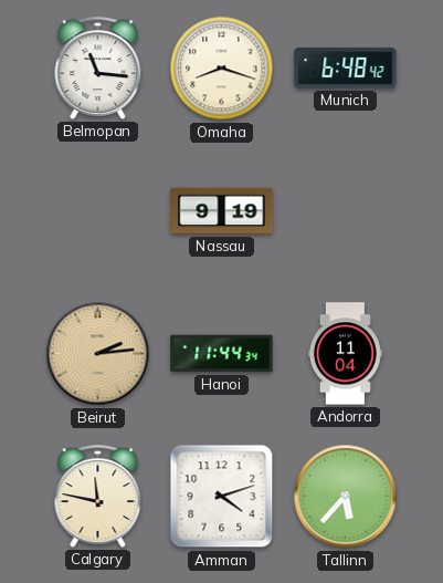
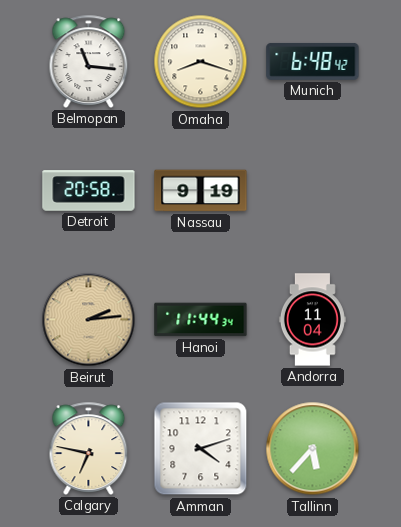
Detroit: none -> 20:58 (89, 191)
Calgary: 11:47 -> 6:47 (89, 448)
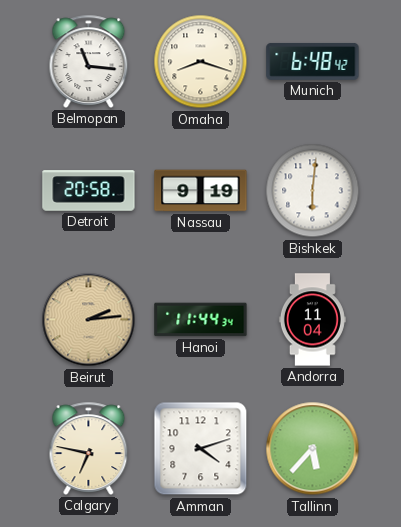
Bishkek: none -> 6:01 (313, 191)
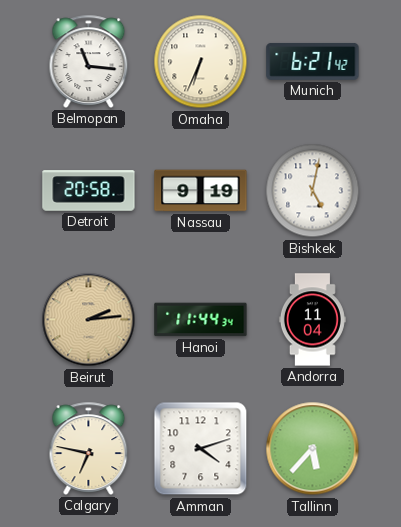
Omaha: 8:18 -> 6:34 (201, 62)
Munich: 6:48 -> 6:21 (313, 62)
Bishkek: 6:01 -> 5:02 (313, 191)
